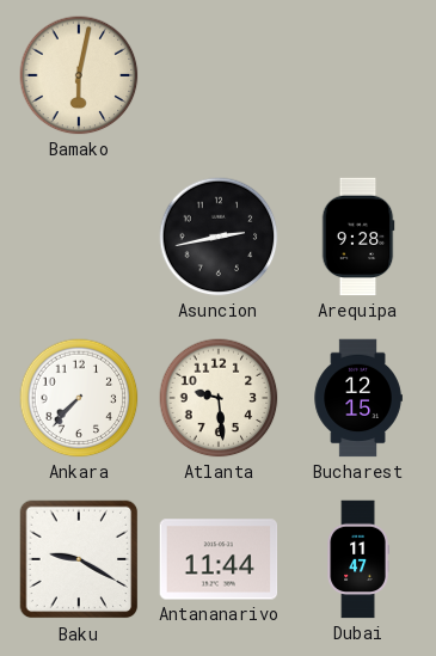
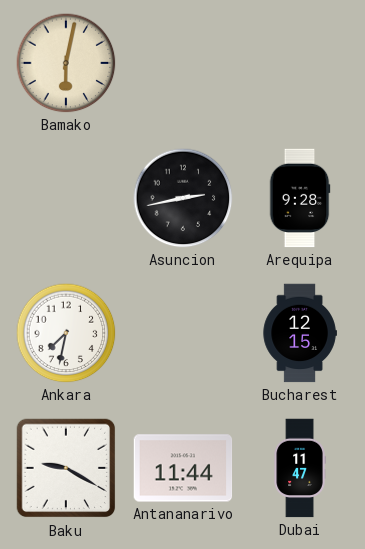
Ankara: 7:37 -> 7:32 (66, 333)
Atlanta: 9:29 -> none (219, 398)
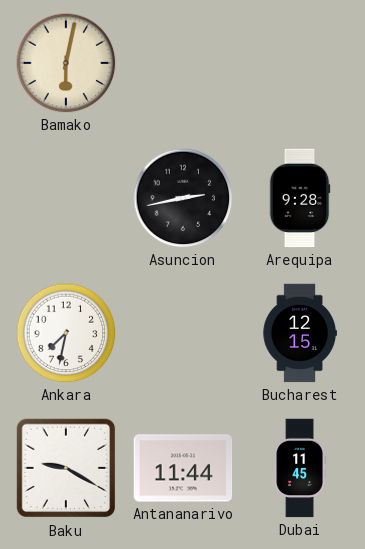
Dubai: 11:47 -> 11:45 (300, 468)
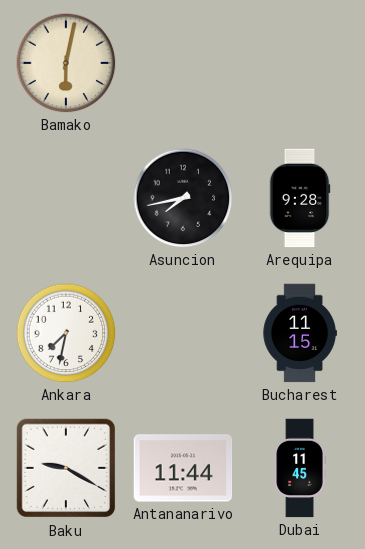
Asuncion: 2:43 -> 7:43 (183, 198)
Bucharest: 12:15 -> 11:15 (300, 333)
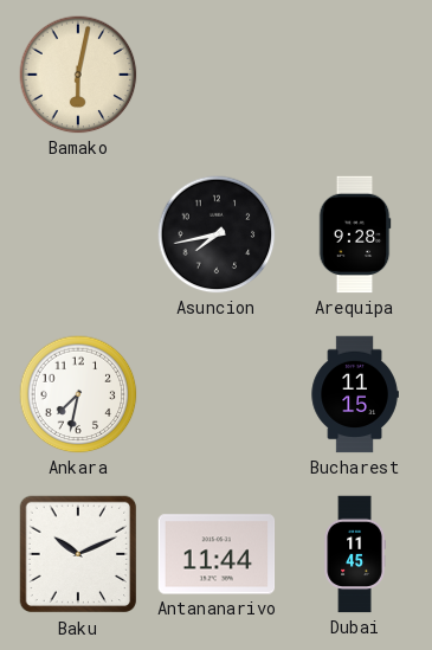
Baku: 9:20 -> 10:11 (78, 554)
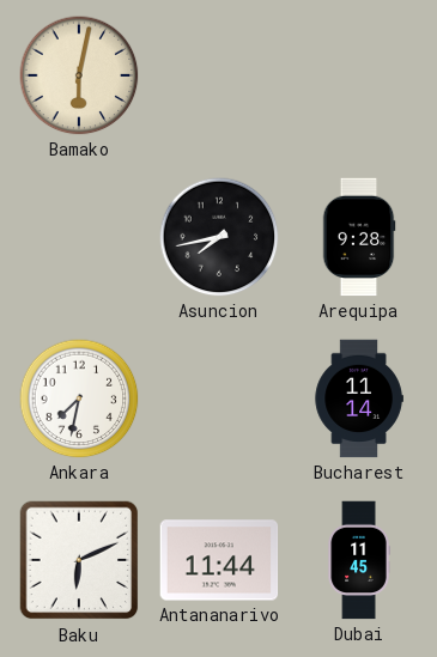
Bucharest: 11:15 -> 11:14 (359, 399)
Baku: 10:11 -> 6:11 (79, 560)
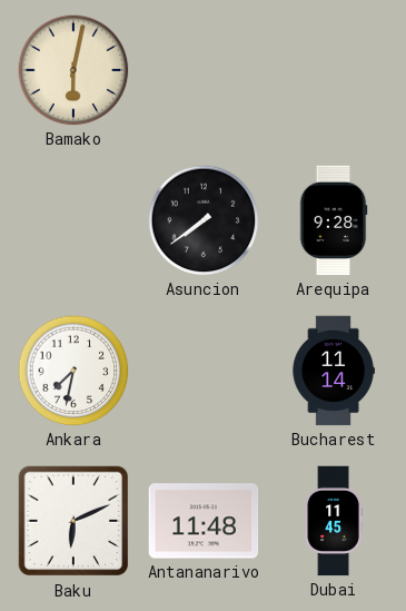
Asuncion: 7:43 -> 7:39 (204, 220)
Antananarivo: 11:44 -> 11:48 (204, 521)
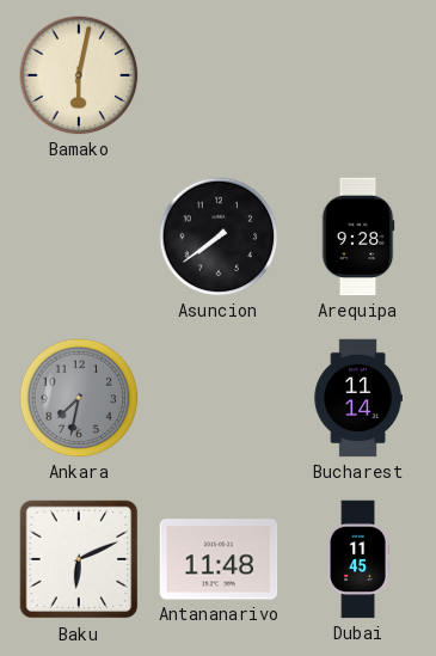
Ankara dial: white -> grey (79, 398)
